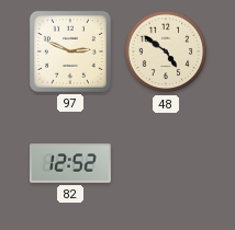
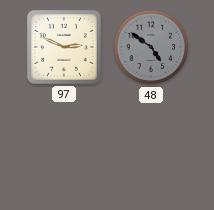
48 dial: cream -> grey (151, 47)
82: 12:52 -> none (71, 163)
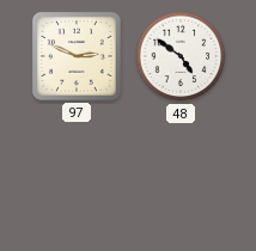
48 dial: grey -> white (181, 56)
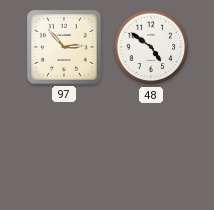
97: 2:49 -> 2:53 (64, 47)
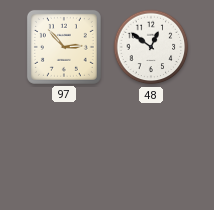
48: 4:51 -> 12:51 (151, 47)
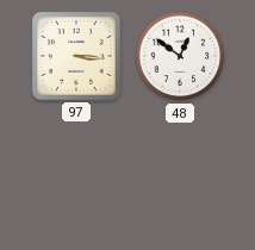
97: 2:53 -> 3:16 (76, 56)
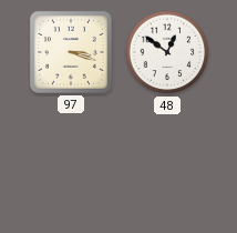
97: 3:16 -> 3:18 (71, 52)
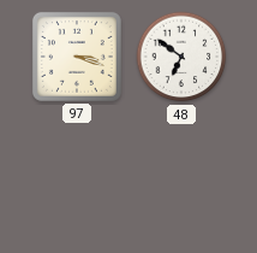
48: 12:51 -> 6:51 (181, 57)
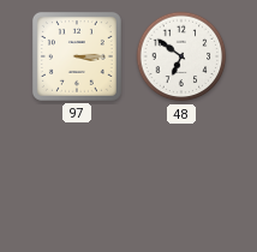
97: 3:18 -> 3:15 (77, 56)
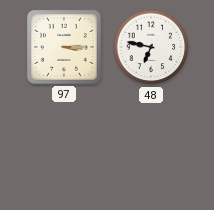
48: 6:51 -> 6:47 (151, 47)
